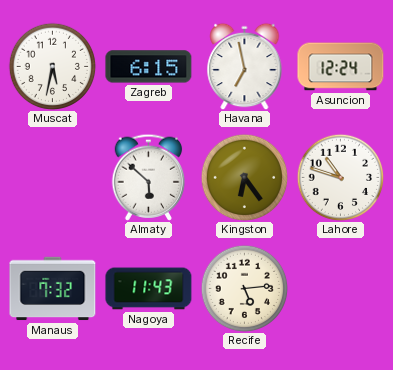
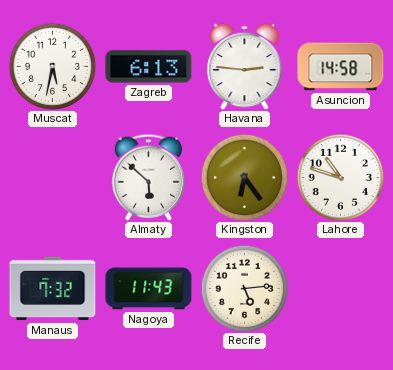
Zagreb: 6:15 -> 6:13 (149, 67)
Havana: 6:58 -> 2:46 (245, 66)
Asuncion: 12:24 -> 14:58 (341, 67)
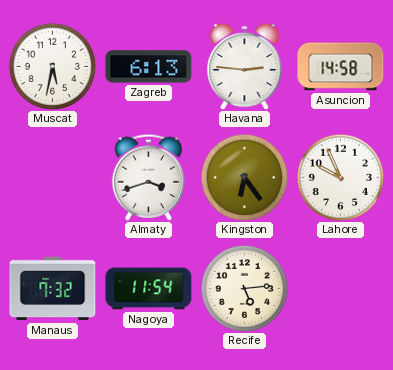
Almaty: 5:52 -> 3:42 (149, 177)
Lahore: 10:48 -> 9:56 (340, 177)
Nagoya: 11:43 -> 11:54 (149, 289)
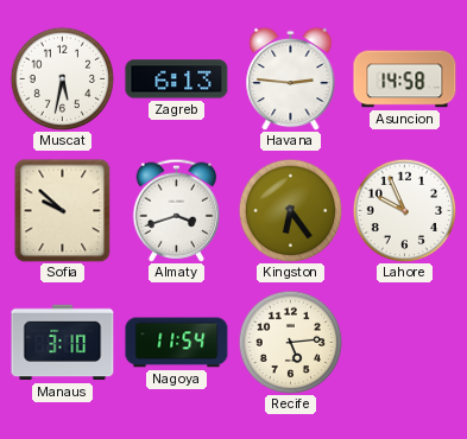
Sofia: none -> 9:52 (63, 210)
Manaus: 7:32 -> 3:10 (63, 343)
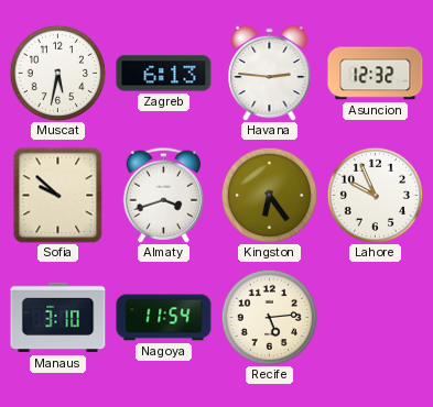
Asuncion: 14:58 -> 12:32 (376, 74)
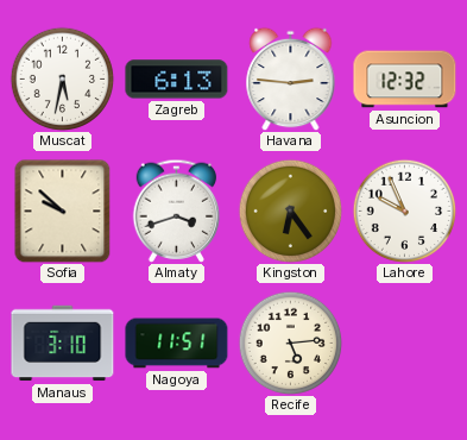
Nagoya: 11:54 -> 11:51 (177, 344)
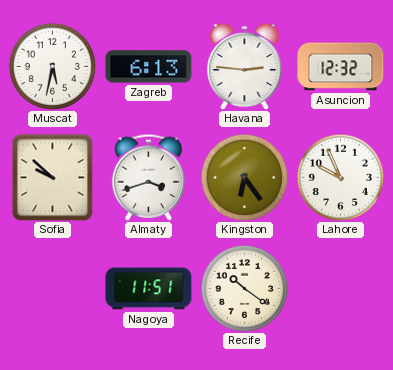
Manaus: 3:10 -> none (63, 344)
Recife: 5:14 -> 10:21 (244, 288)
